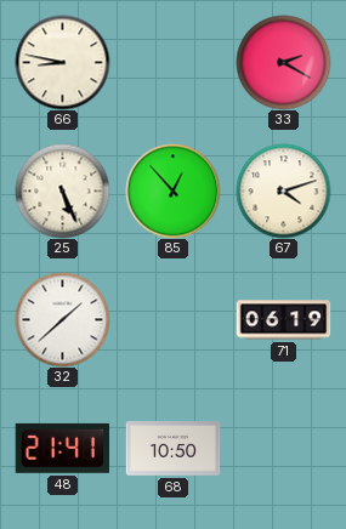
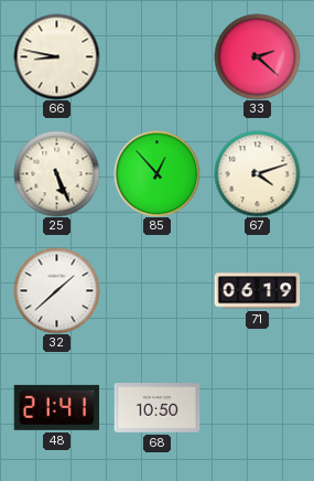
33: 2:20 -> 2:22 (257, 56)
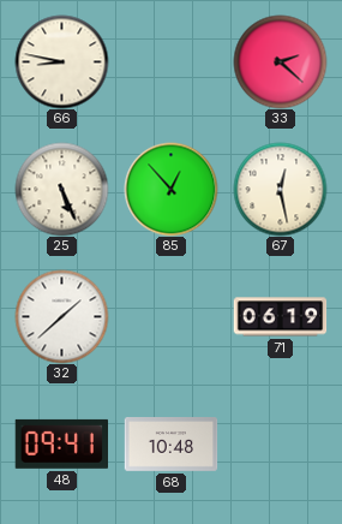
67: 4:12 -> 12:28 (280, 189)
48: 21:41 -> 09:41 (61, 443)
68: 10:50 -> 10:48 (170, 445)
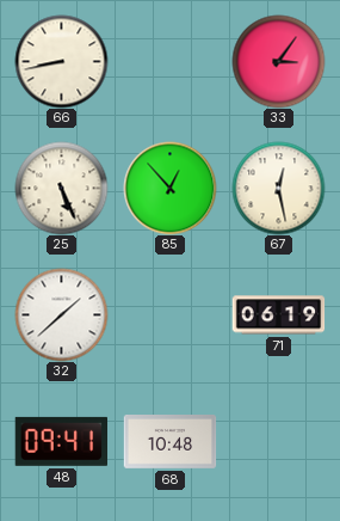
66: 8:47 -> 8:43 (61, 61)
33: 2:22 -> 3:06 (278, 61)
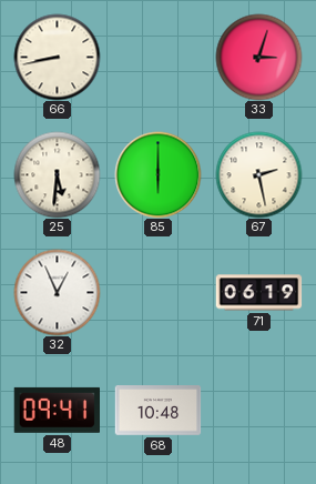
33: 3:06 -> 3:03 (258, 57)
25: 5:26 -> 5:31 (57, 174)
85: 12:53 -> 6:00 (157, 174)
67: 12:28 -> 2:28 (258, 174)
32: 1:38 -> 12:56 (57, 292)
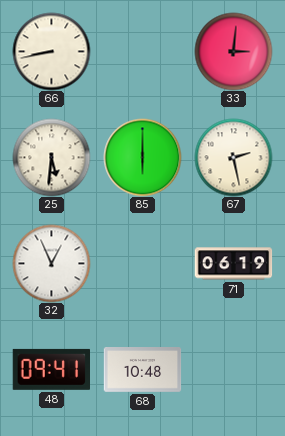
33: 3:03 -> 3:01 (233, 51)
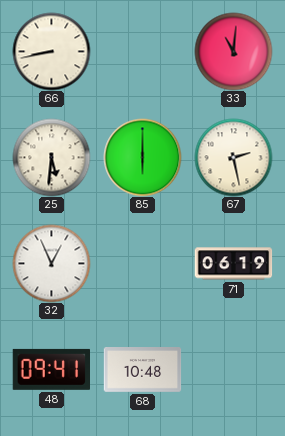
33: 3:01 -> 11:01 (233, 51)
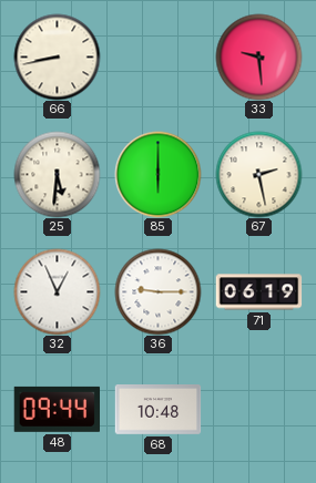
33: 11:01 -> 9:29 (258, 56)
36: none -> 9:15 (157, 291)
48: 09:41 -> 09:44 (57, 409)
